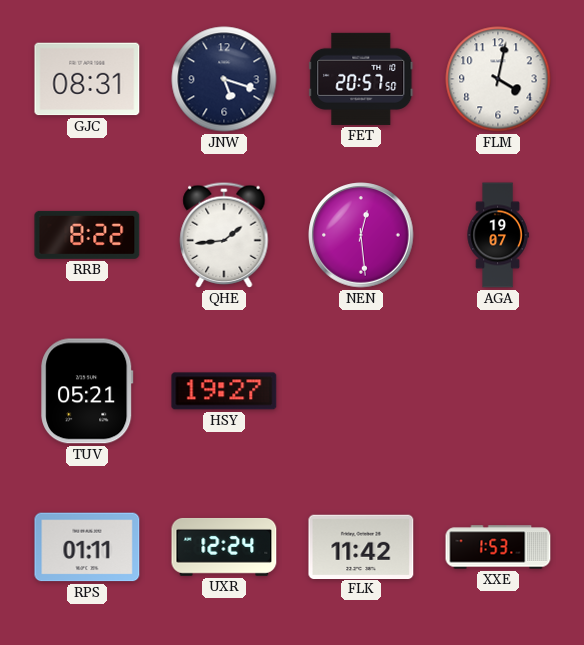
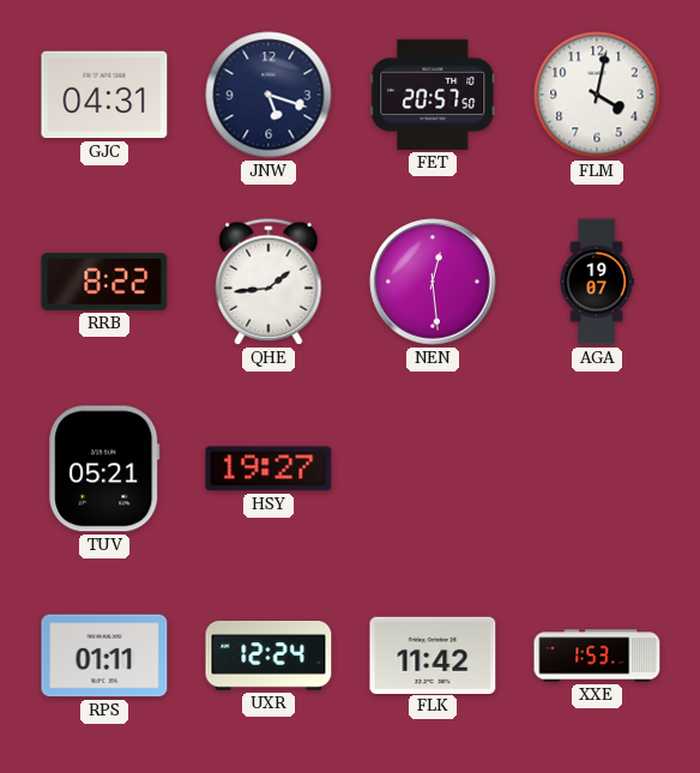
GJC: 08:31 -> 04:31 (104, 95)
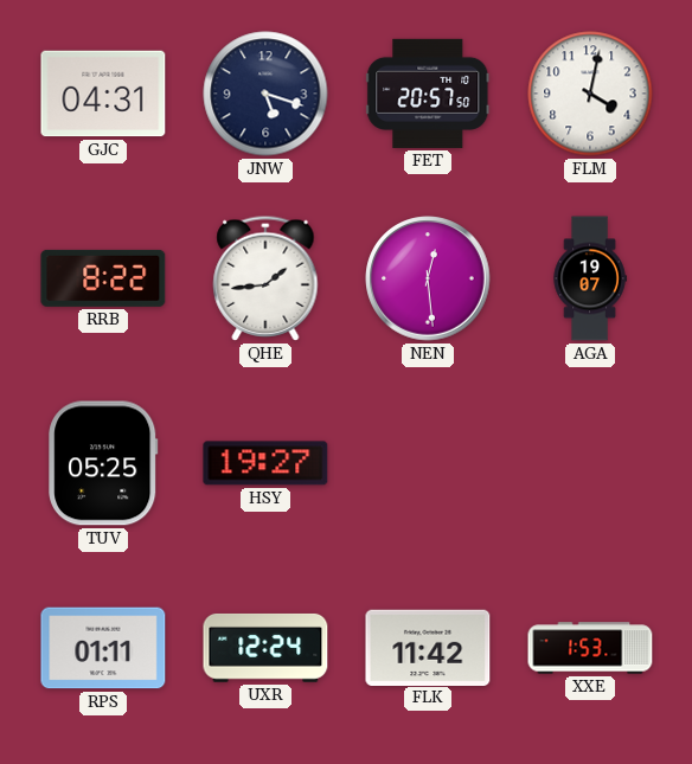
TUV: 05:21 -> 05:25 (103, 463)
